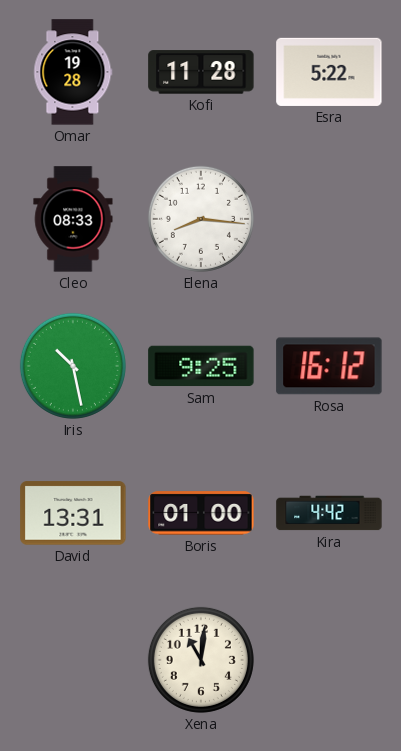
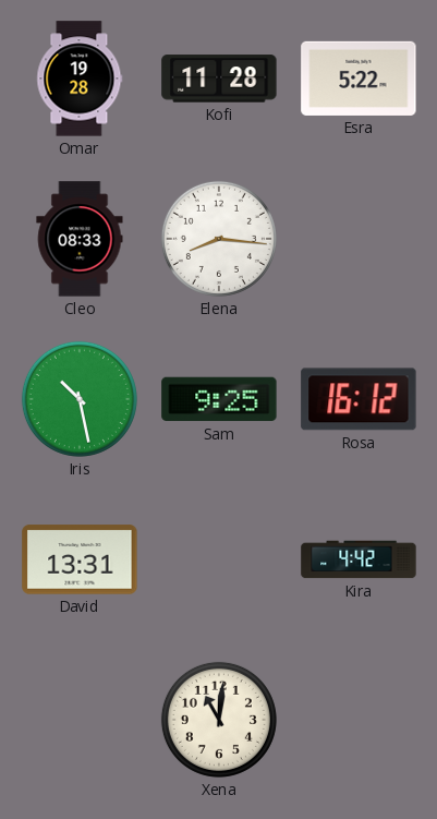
Boris: 01:00 -> none (201, 513)
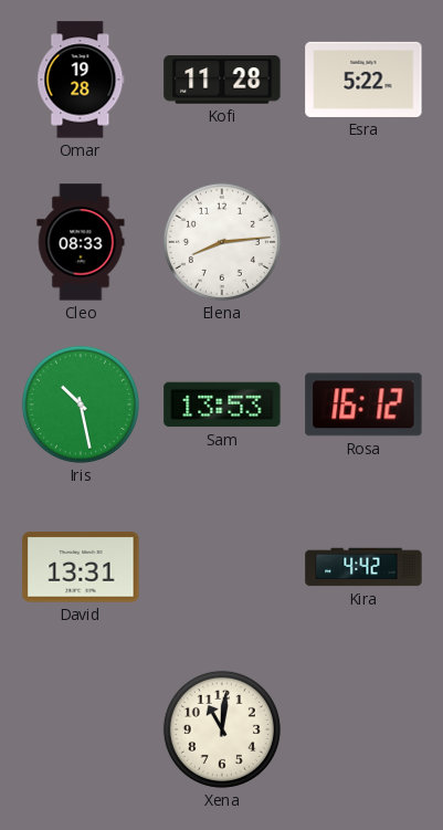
Elena: 8:16 -> 8:14 (222, 242)
Sam: 9:25 -> 13:53 (222, 405)
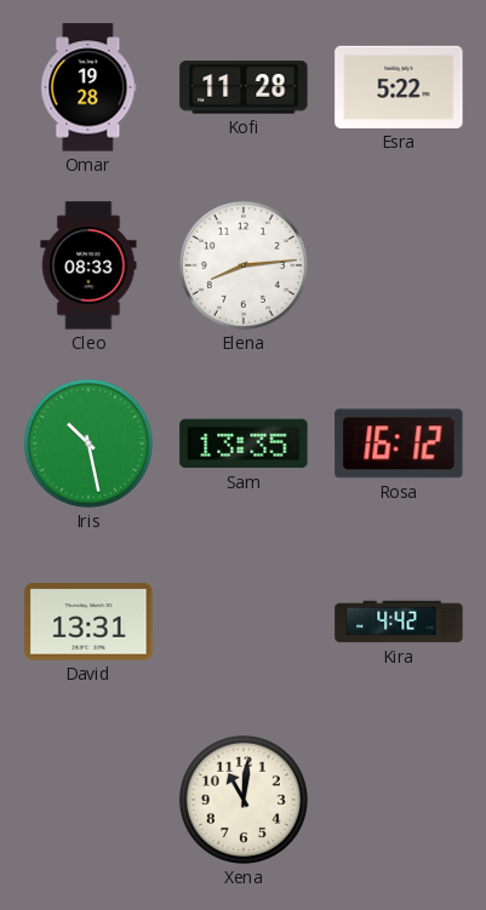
Sam: 13:53 -> 13:35 (244, 443)
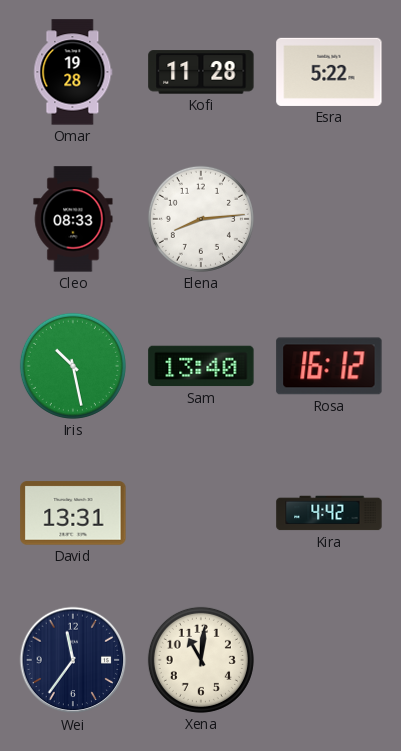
Sam: 13:35 -> 13:40 (201, 366)
Wei: none -> 11:36 (73, 660)
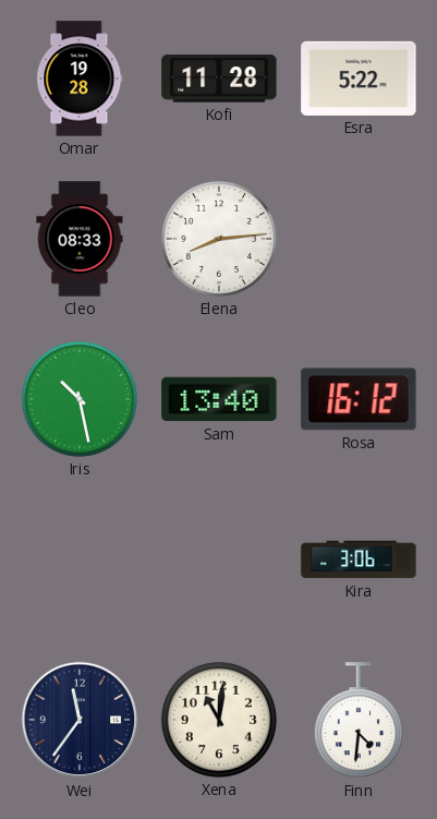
David: 13:31 -> none (73, 513)
Kira: 4:42 -> 3:06 (359, 559)
Finn: none -> 4:31 (359, 721)
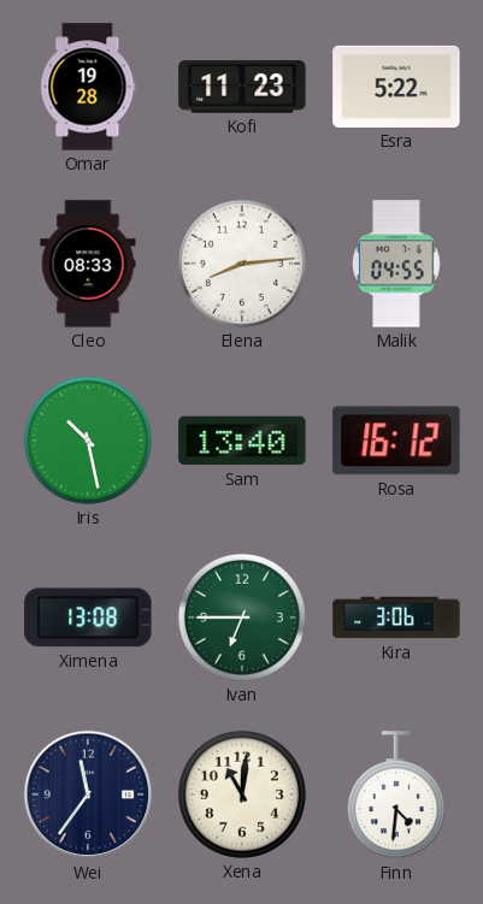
Kofi: 11:28 -> 11:23 (242, 87)
Malik: none -> 04:55 (396, 264)
Ximena: none -> 13:08 (88, 618)
Ivan: none -> 6:45 (242, 618)
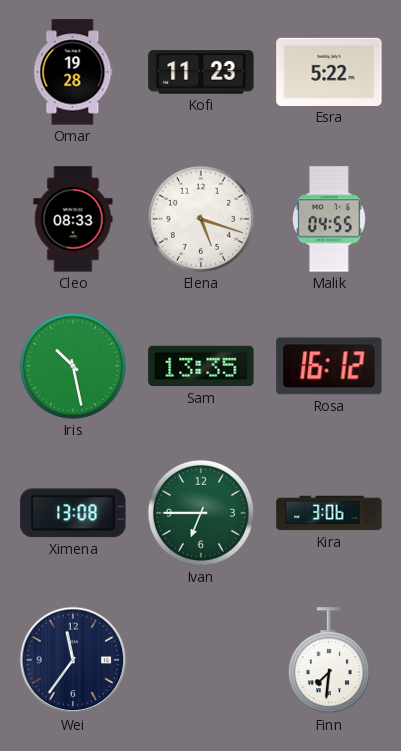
Elena: 8:14 -> 5:18 (201, 219)
Sam: 13:40 -> 13:35 (201, 366)
Xena: 11:01 -> none (242, 794)
Finn: 4:31 -> 7:31 (329, 661)
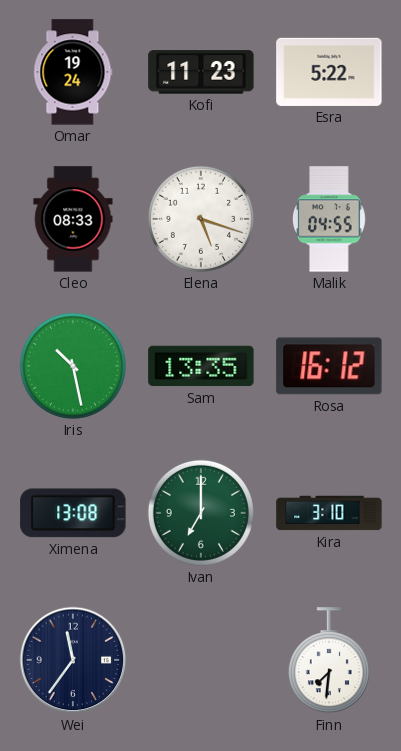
Omar: 19:28 -> 19:24 (73, 72)
Ivan: 6:45 -> 7:00 (201, 513)
Kira: 3:06 -> 3:10 (329, 513)
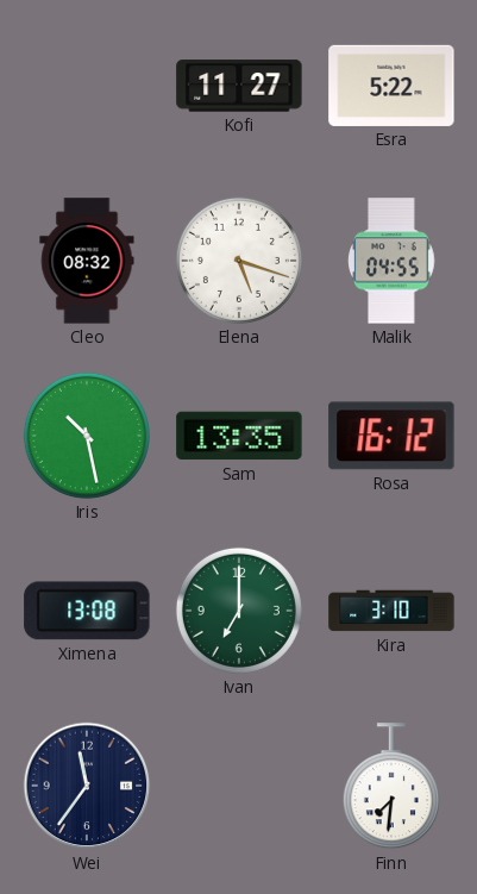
Omar: 19:24 -> none (73, 72)
Kofi: 11:23 -> 11:27 (239, 86)
Cleo: 08:33 -> 08:32 (87, 261)
